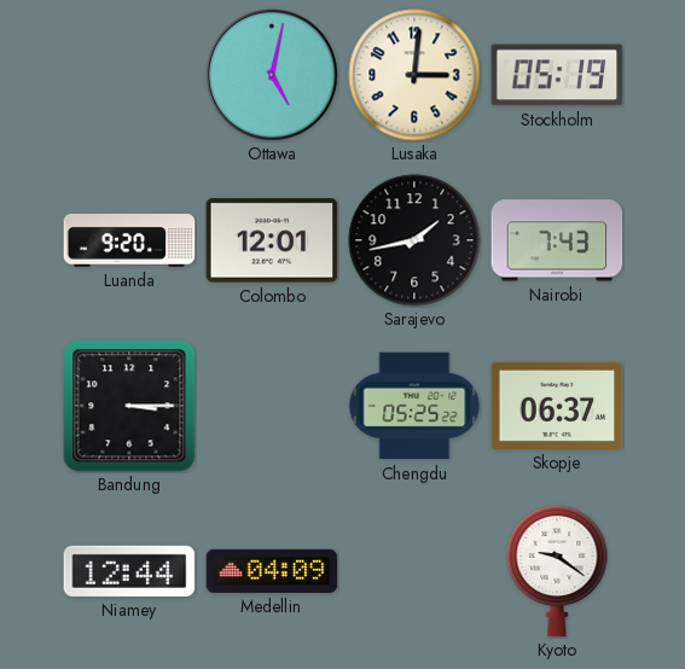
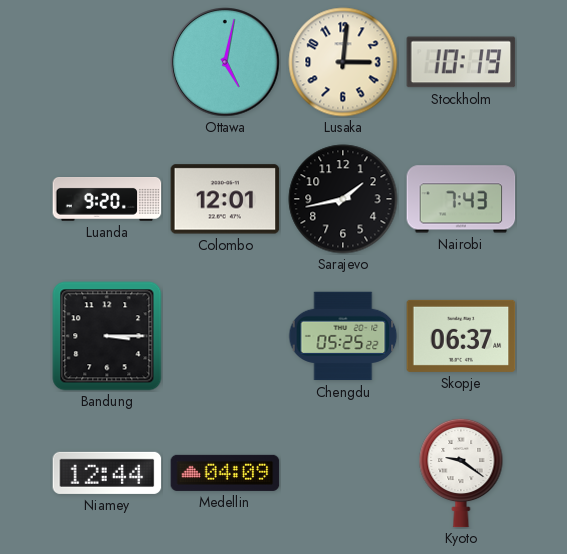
Stockholm: 05:19 -> 10:19 (461, 62)
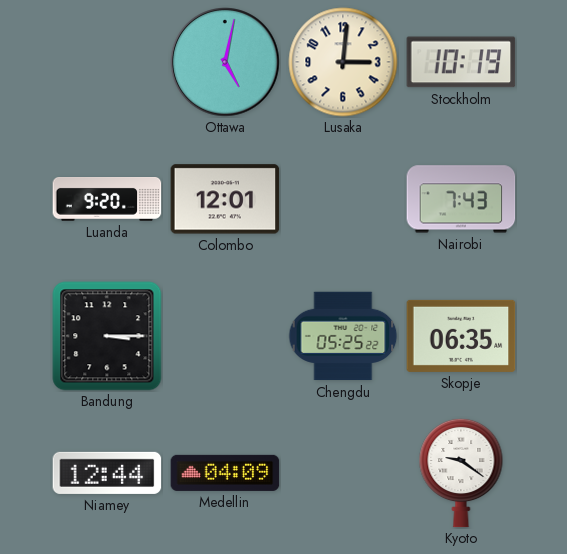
Sarajevo: 1:43 -> none (343, 199)
Skopje: 06:37 -> 06:35 (461, 336)
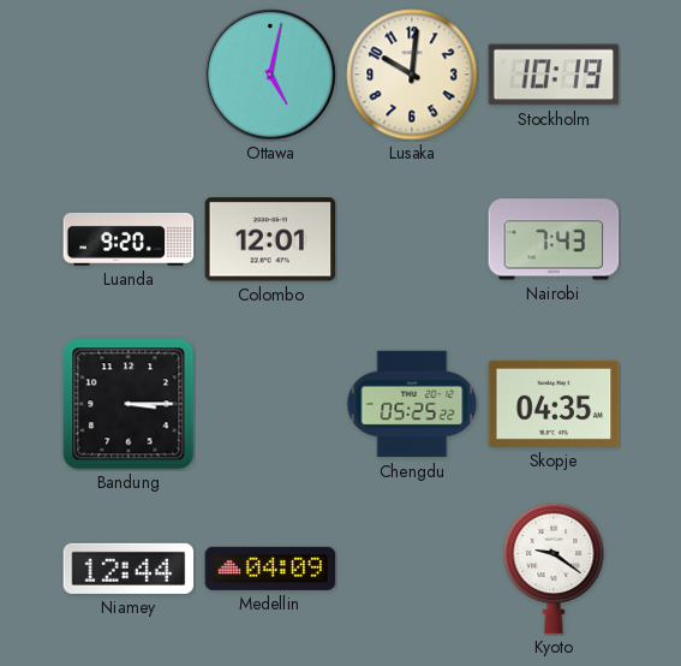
Lusaka: 3:01 -> 10:01 (412, 75)
Skopje: 06:35 -> 04:35 (554, 404)
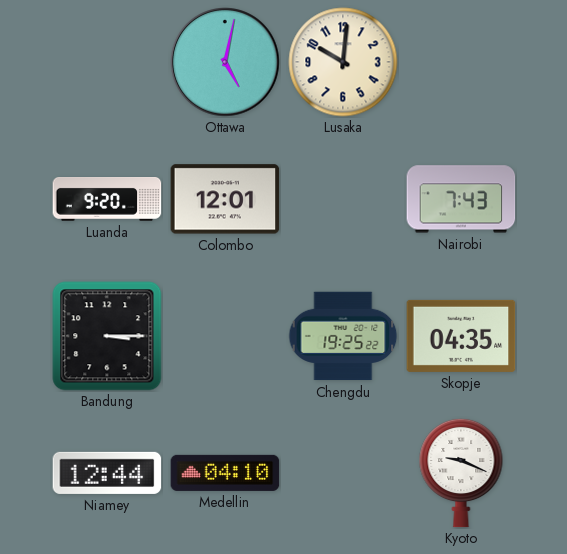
Stockholm: 10:19 -> none (554, 75)
Chengdu: 05:25 -> 19:25 (343, 336)
Medellin: 04:09 -> 04:10 (225, 473)
Kyoto: 9:21 -> 9:19 (461, 473)
